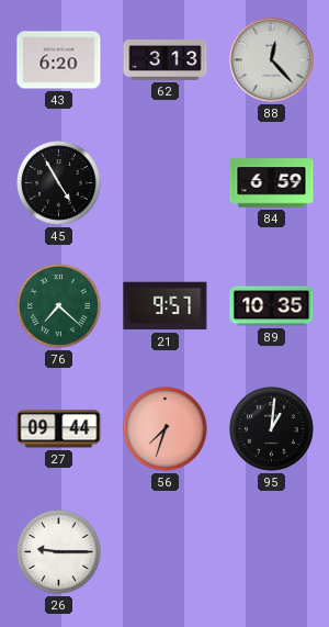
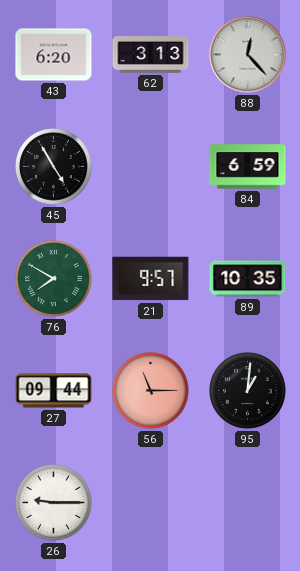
76: 7:22 -> 7:50 (54, 279)
56: 7:33 -> 11:15 (151, 391)
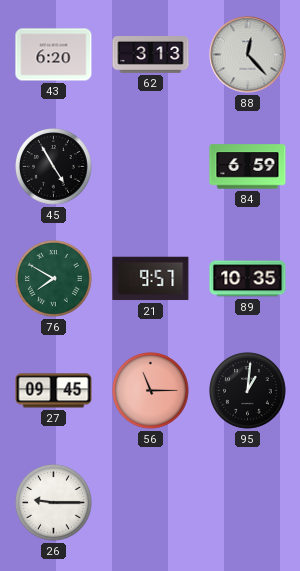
27: 09:44 -> 09:45 (54, 391)
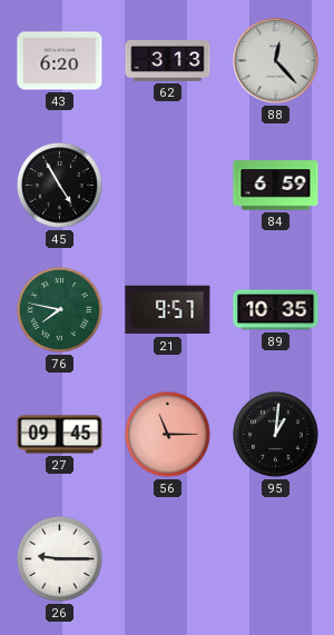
76: 7:50 -> 7:47 (60, 310)
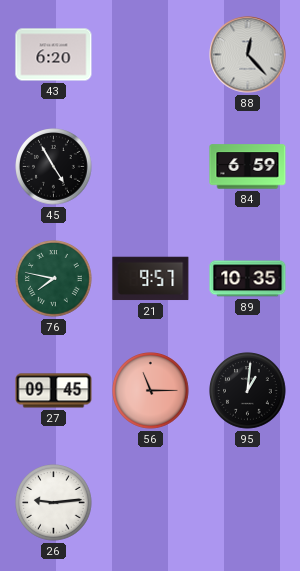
62: 3:13 -> none (168, 61)
26: 9:15 -> 9:14 (54, 503)
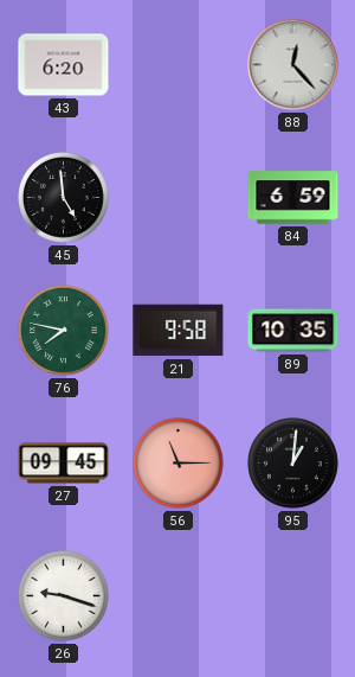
45: 4:55 -> 4:59 (64, 198)
21: 9:57 -> 9:58 (179, 331)
26: 9:14 -> 9:18 (64, 596)
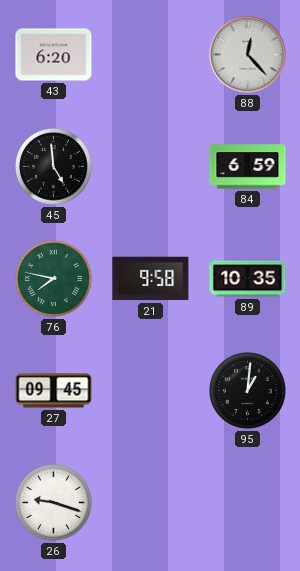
56: 11:15 -> none (179, 464)
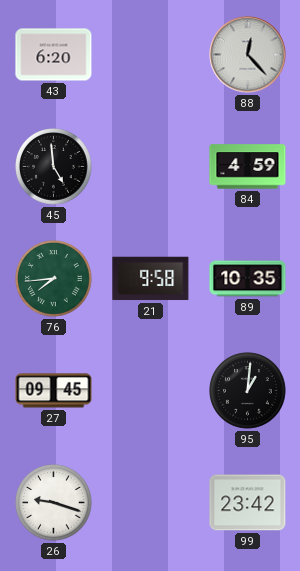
84: 6:59 -> 4:59 (248, 167)
76: 7:47 -> 7:44 (54, 279)
99: none -> 23:42 (248, 503)
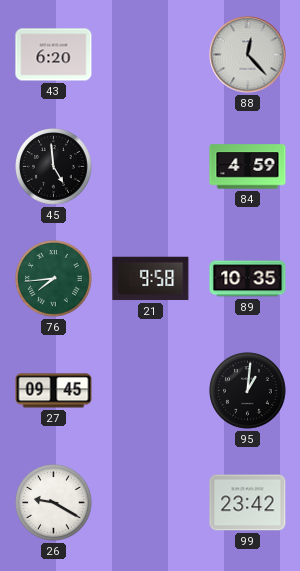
26: 9:18 -> 9:20 (54, 503)
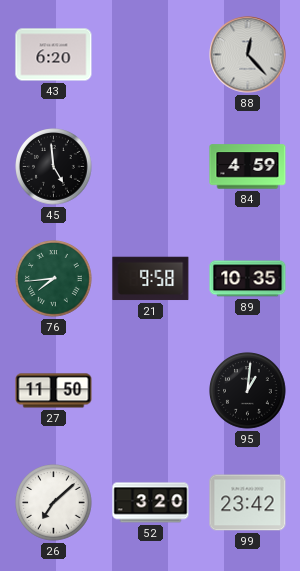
27: 09:45 -> 11:50 (54, 391)
26: 9:20 -> 7:08 (54, 503)
52: none -> 3:20 (151, 503)
